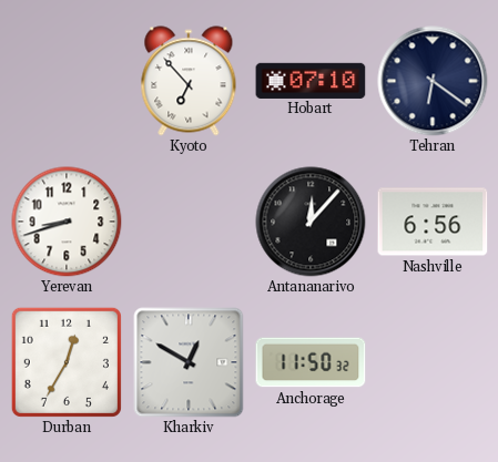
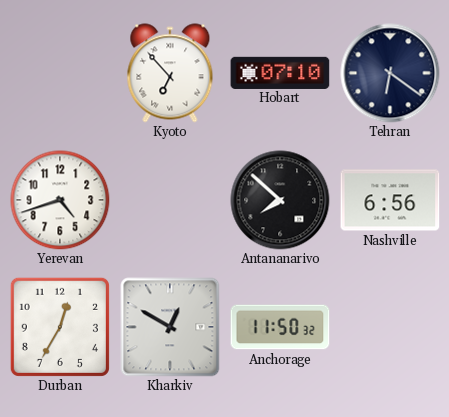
Yerevan: 8:42 -> 4:42 (60, 200)
Antananarivo: 12:07 -> 7:52 (280, 200)
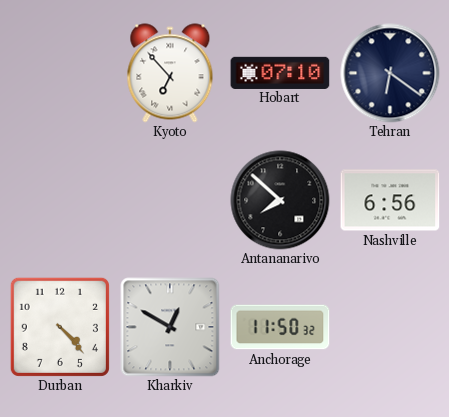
Yerevan: 4:42 -> none (60, 200)
Durban: 12:35 -> 4:23 (60, 327)
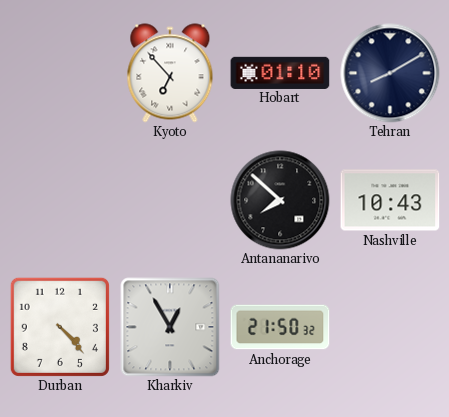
Hobart: 07:10 -> 01:10 (280, 72)
Tehran: 6:21 -> 8:10 (390, 73)
Nashville: 6:56 -> 10:43 (390, 200)
Kharkiv: 12:50 -> 12:55 (170, 327)
Anchorage: 11:50 -> 21:50 (280, 327)
